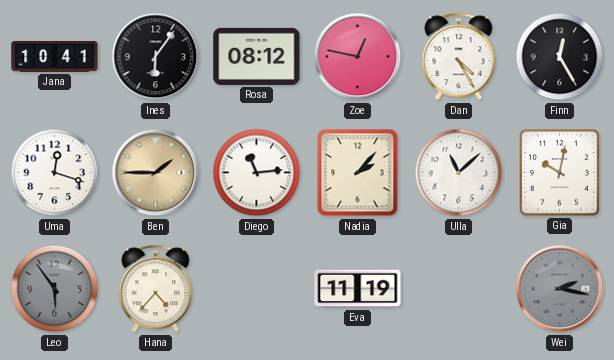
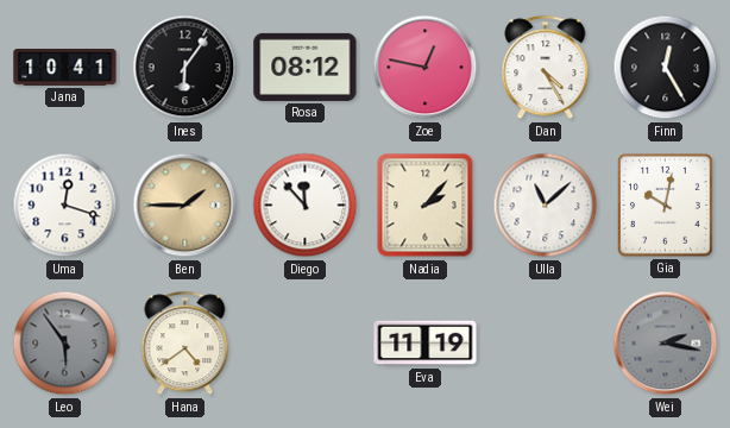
Diego: 11:14 -> 11:53 (306, 206)
Hana: 4:37 -> 4:39 (185, 344)
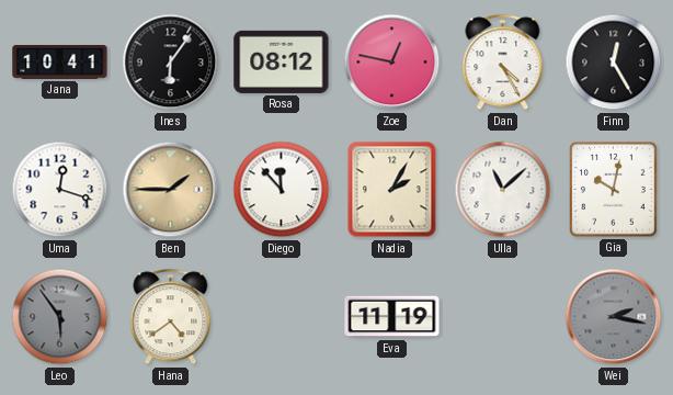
Nadia: 2:07 -> 2:05 (392, 190)
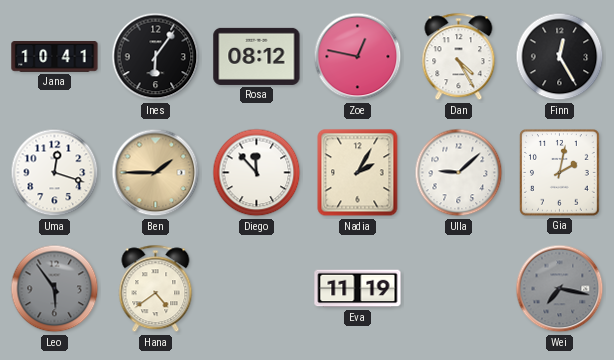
Ulla: 11:08 -> 9:08 (459, 173)
Gia: 10:02 -> 2:02 (560, 173)
Wei: 2:17 -> 7:17 (560, 289)
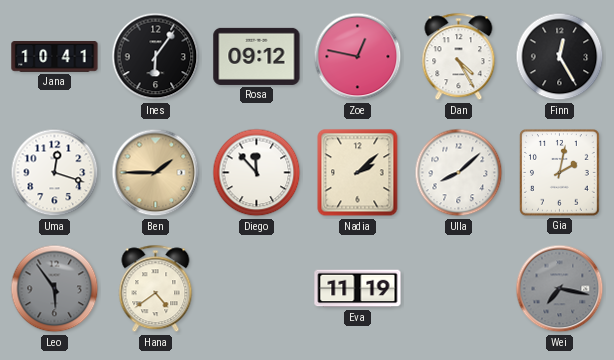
Rosa: 08:12 -> 09:12 (257, 56)
Nadia: 2:05 -> 2:08 (358, 173)
Ulla: 9:08 -> 8:08 (459, 173)
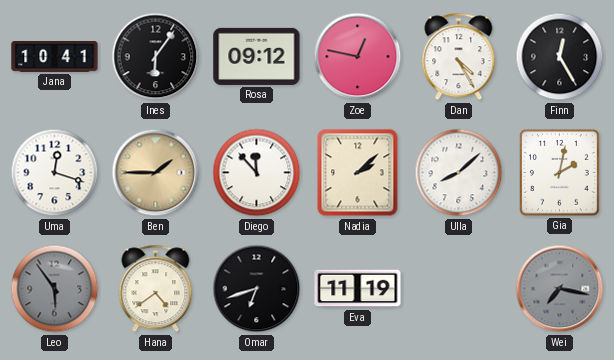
Omar: none -> 6:42 (257, 289)
